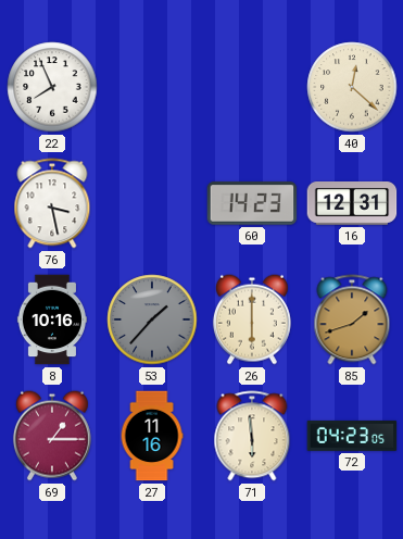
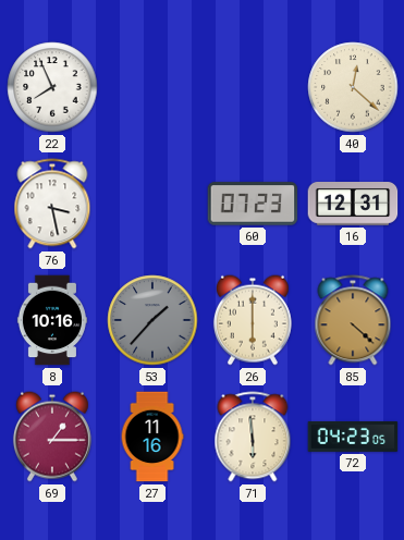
60: 14:23 -> 07:23 (253, 204)
85: 1:42 -> 4:22 (353, 320)
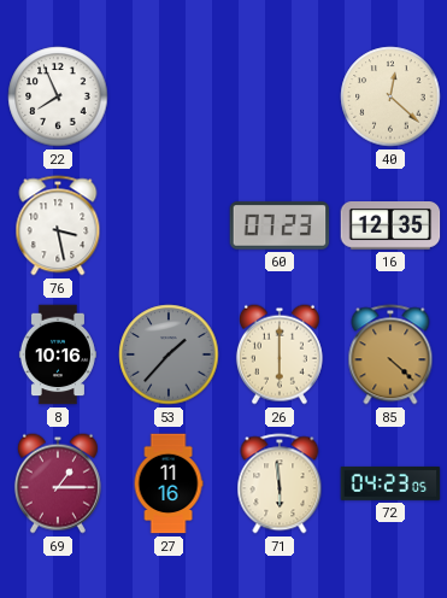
16: 12:31 -> 12:35 (390, 227)
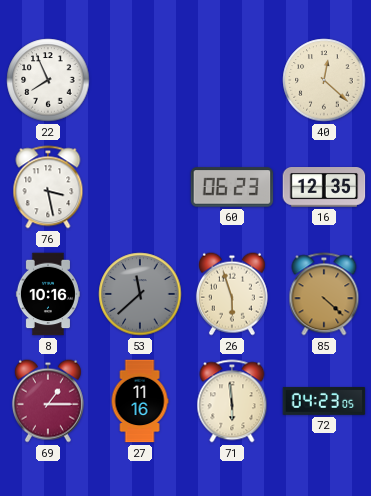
60: 07:23 -> 06:23 (232, 187)
53: 1:37 -> 11:38 (140, 294)
26: 6:00 -> 5:57 (232, 294)
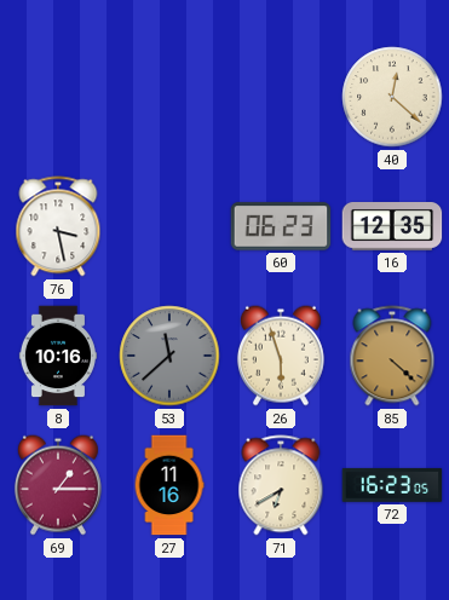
22: 7:56 -> none (48, 80)
71: 5:59 -> 6:40 (281, 485)
72: 04:23 -> 16:23 (392, 485)
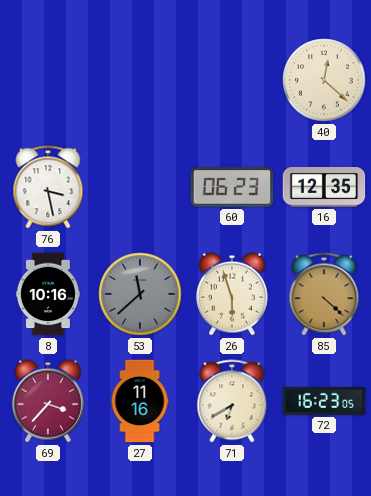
69: 1:15 -> 3:37 (48, 401)
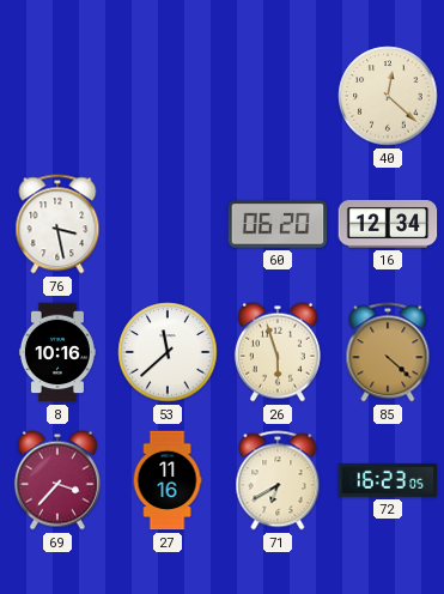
60: 06:23 -> 06:20 (278, 224)
16: 12:35 -> 12:34 (388, 225)
53 dial: grey -> white (168, 352)
